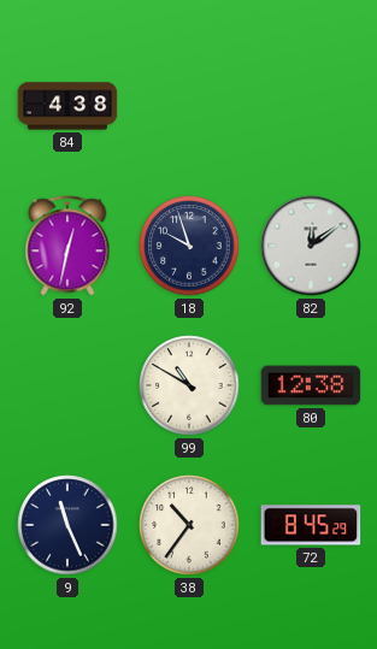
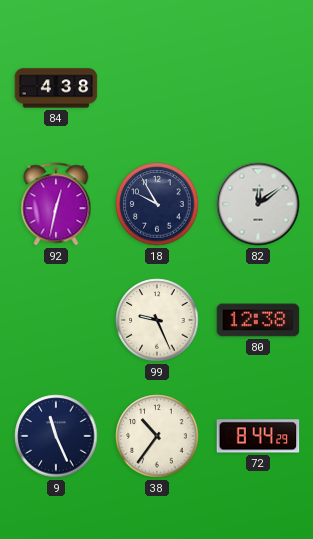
18: 9:57 -> 9:55 (157, 204)
99: 10:50 -> 9:26 (157, 320)
72: 8:45 -> 8:44 (258, 436)
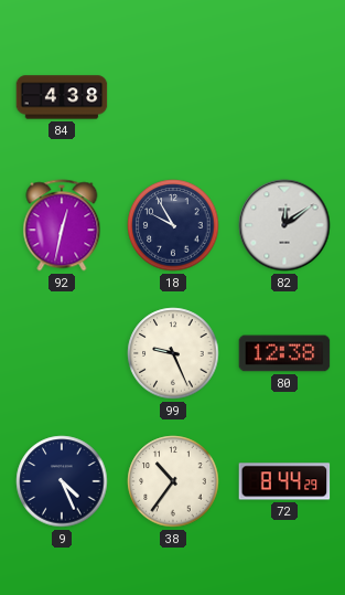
9: 11:26 -> 4:26 (62, 481)
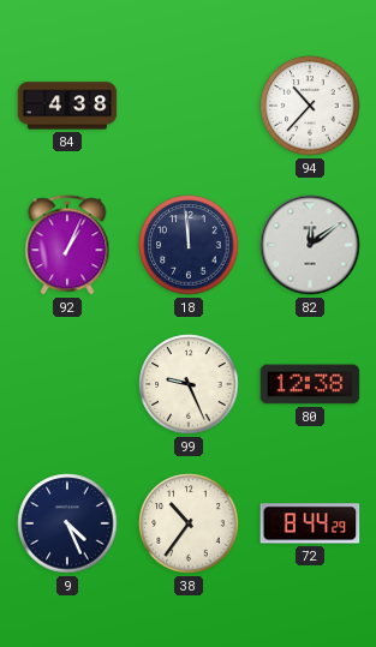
94: none -> 10:37 (310, 106)
92: 12:32 -> 1:04 (67, 245)
18: 9:55 -> 11:59 (189, 245)
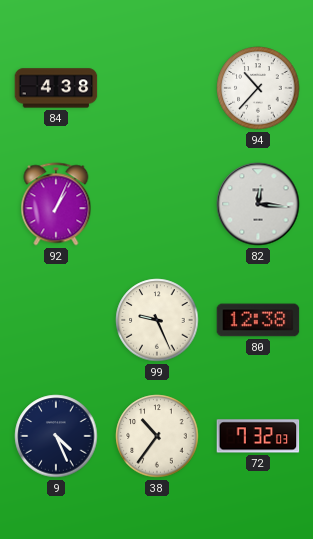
18: 11:59 -> none (189, 245)
82: 12:09 -> 12:16 (258, 204)
72: 8:44 -> 7:32 (258, 436)
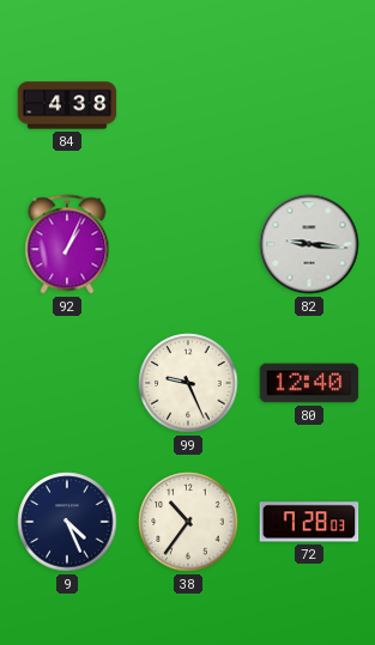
94: 10:37 -> none (258, 88)
82: 12:16 -> 9:16 (309, 244)
80: 12:38 -> 12:40 (309, 383)
72: 7:32 -> 7:28 (309, 522)
